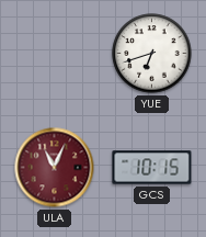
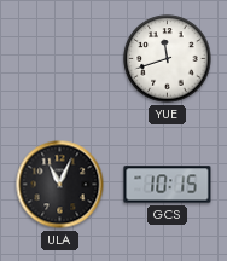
YUE: 6:42 -> 11:42 (168, 59)
ULA dial: burgundy -> black (60, 185)
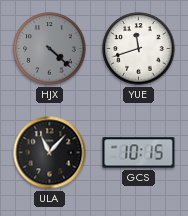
HJX: none -> 4:22 (50, 49)
ULA: 11:04 -> 11:07 (50, 153)
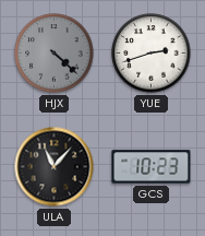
YUE: 11:42 -> 2:42 (152, 54)
GCS: 10:15 -> 10:23 (152, 167)
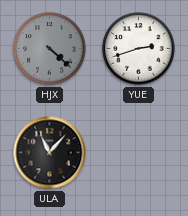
GCS: 10:23 -> none (152, 167)
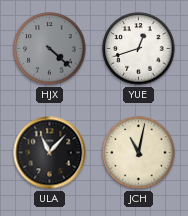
YUE: 2:42 -> 12:42 (139, 49)
JCH: none -> 11:02 (139, 153)
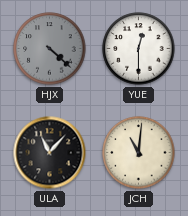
YUE: 12:42 -> 12:30 (139, 49)
JCH: 11:02 -> 11:01 (139, 153)
